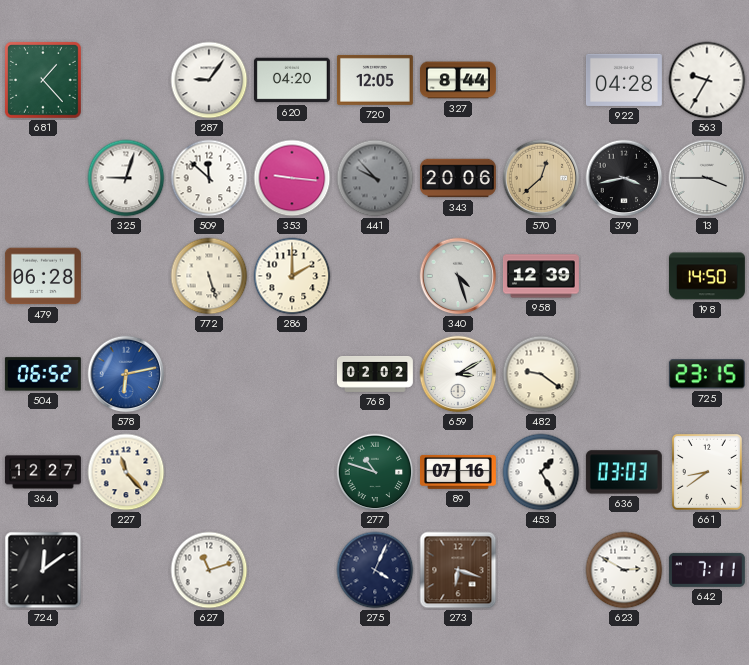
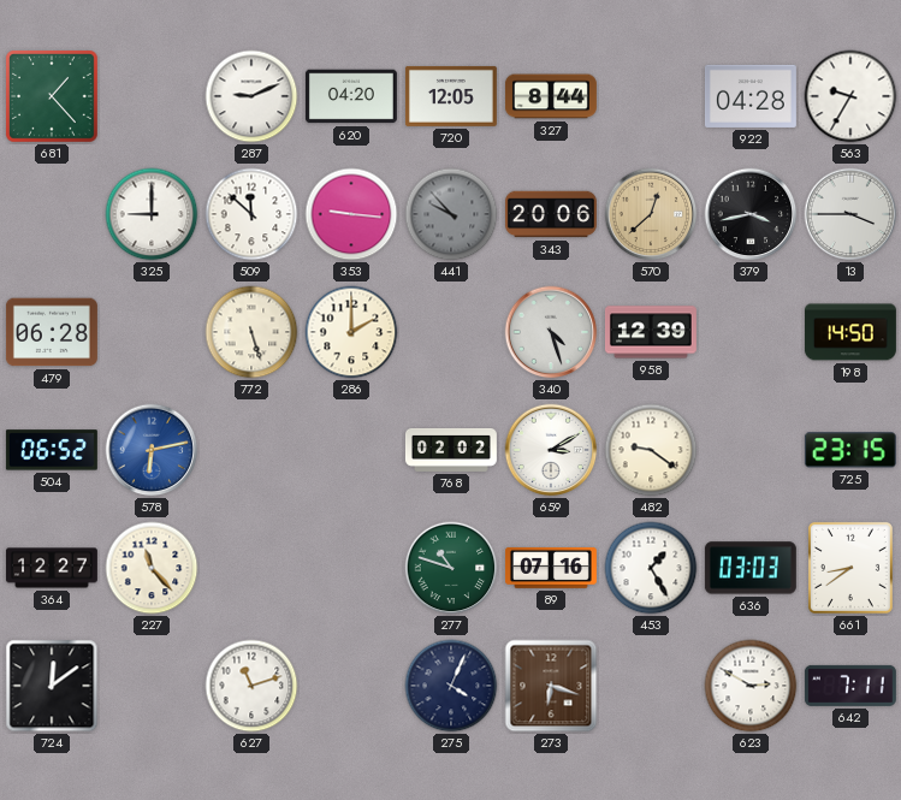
287: 9:06 -> 9:11 (251, 96)
325: 9:03 -> 9:00 (152, 214)
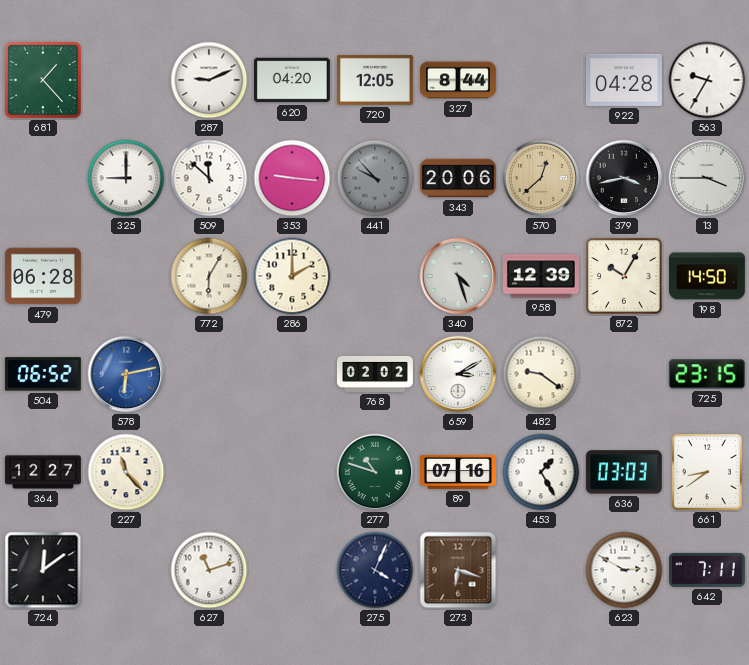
772: 5:27 -> 6:05 (209, 276)
872: none -> 10:05 (625, 277)
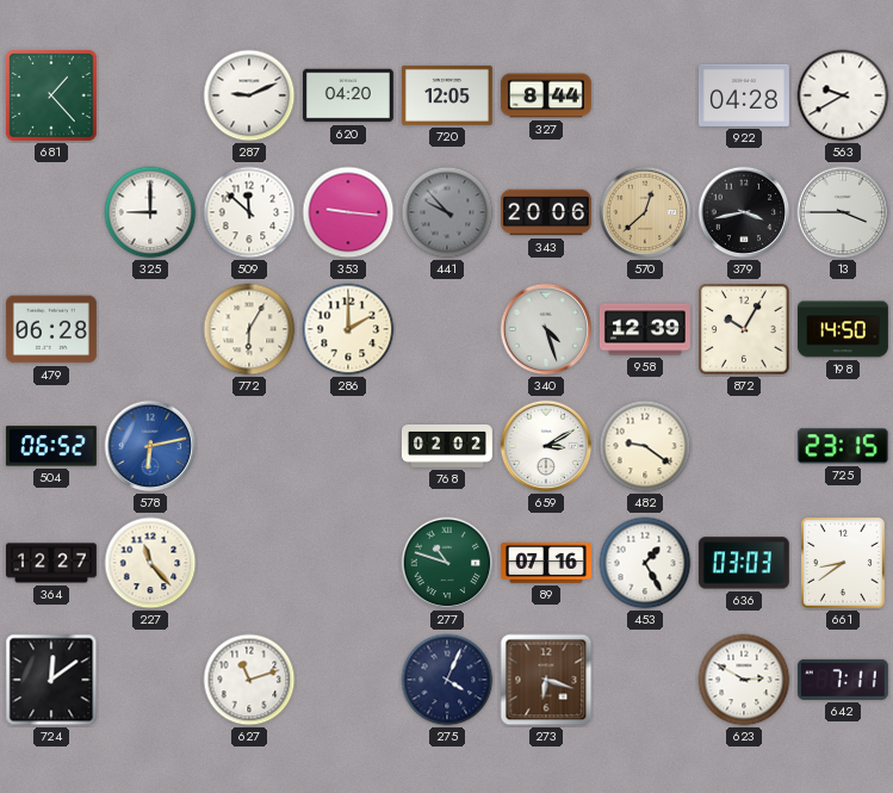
563: 9:35 -> 9:40 (843, 95)
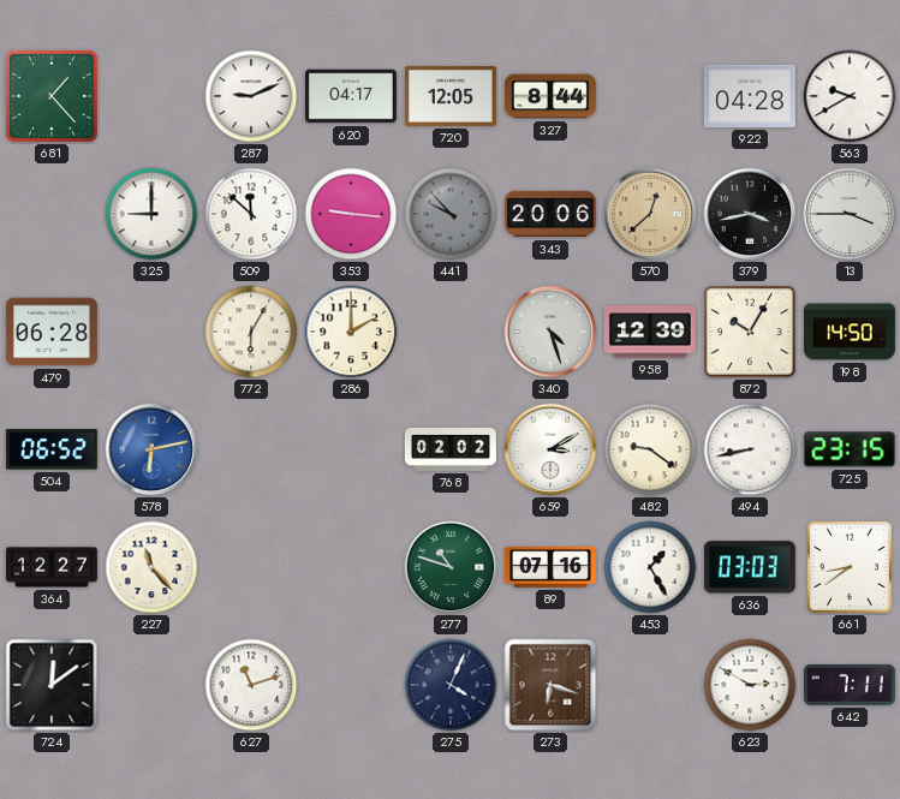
620: 04:20 -> 04:17 (351, 96)
494: none -> 8:43 (750, 449)
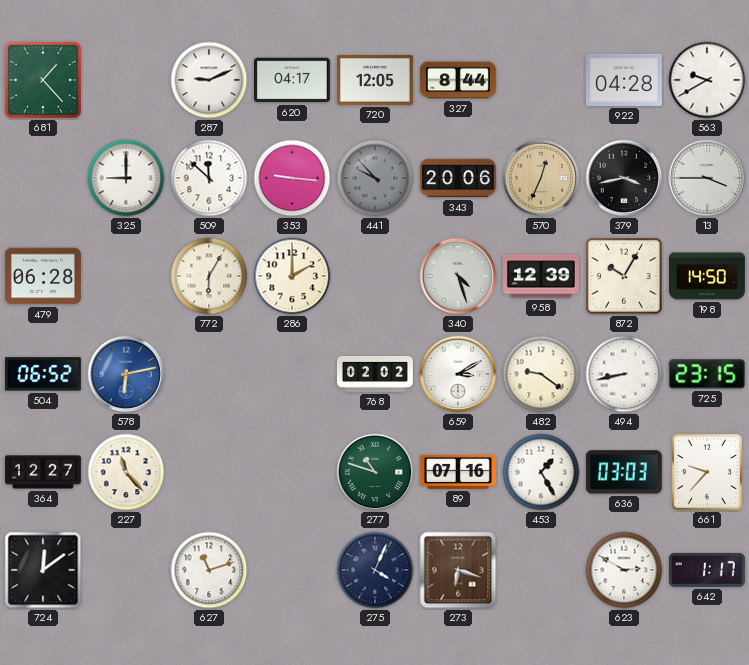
570: 12:38 -> 12:34 (541, 178)
661: 8:39 -> 9:37 (707, 472)
642: 7:11 -> 1:17 (707, 570)
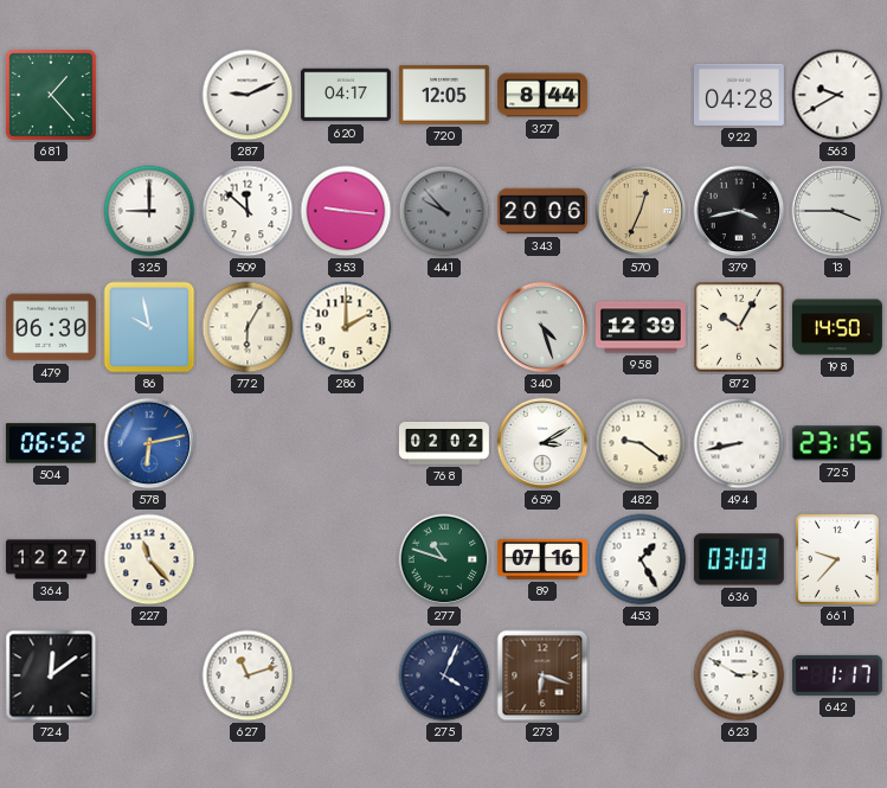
479: 06:28 -> 06:30 (51, 327)
86: none -> 9:58 (149, 327)
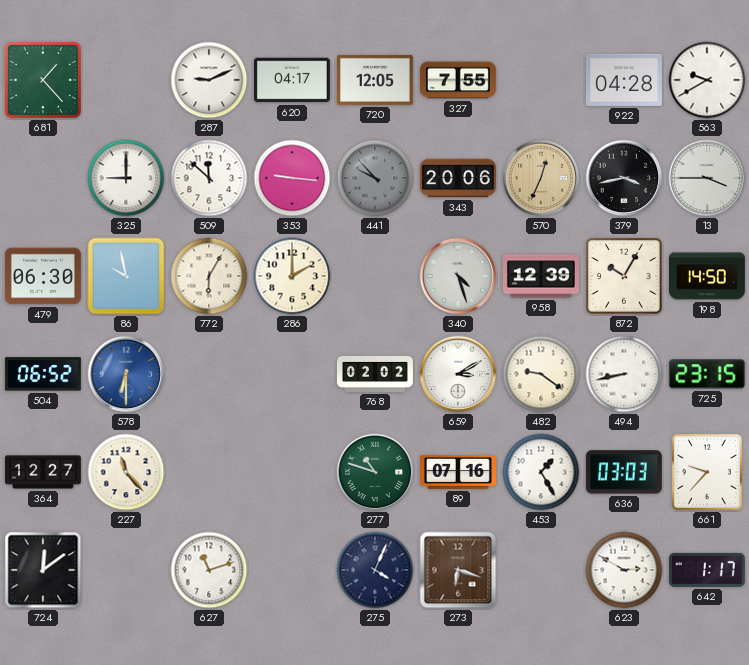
327: 8:44 -> 7:55 (458, 80)
578: 6:13 -> 6:30 (126, 374)
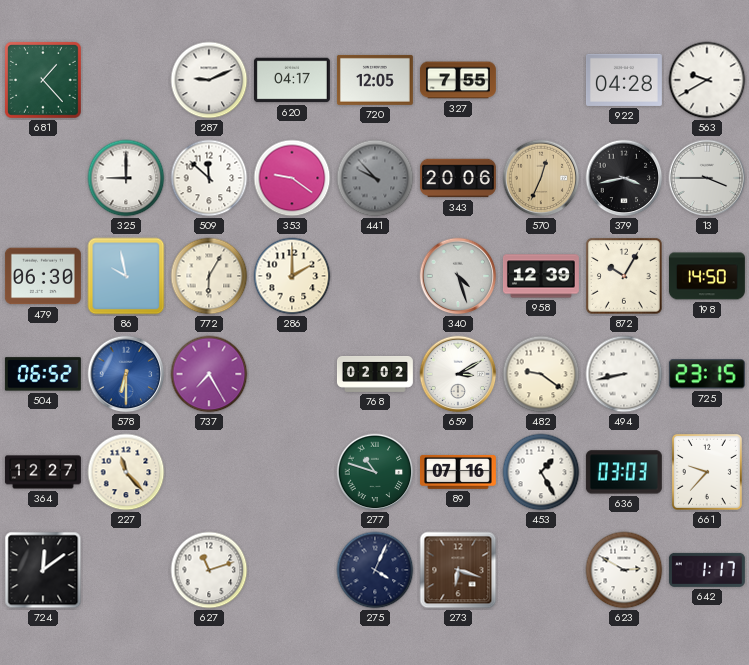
353: 9:16 -> 9:21 (292, 178)
737: none -> 7:25 (209, 374)
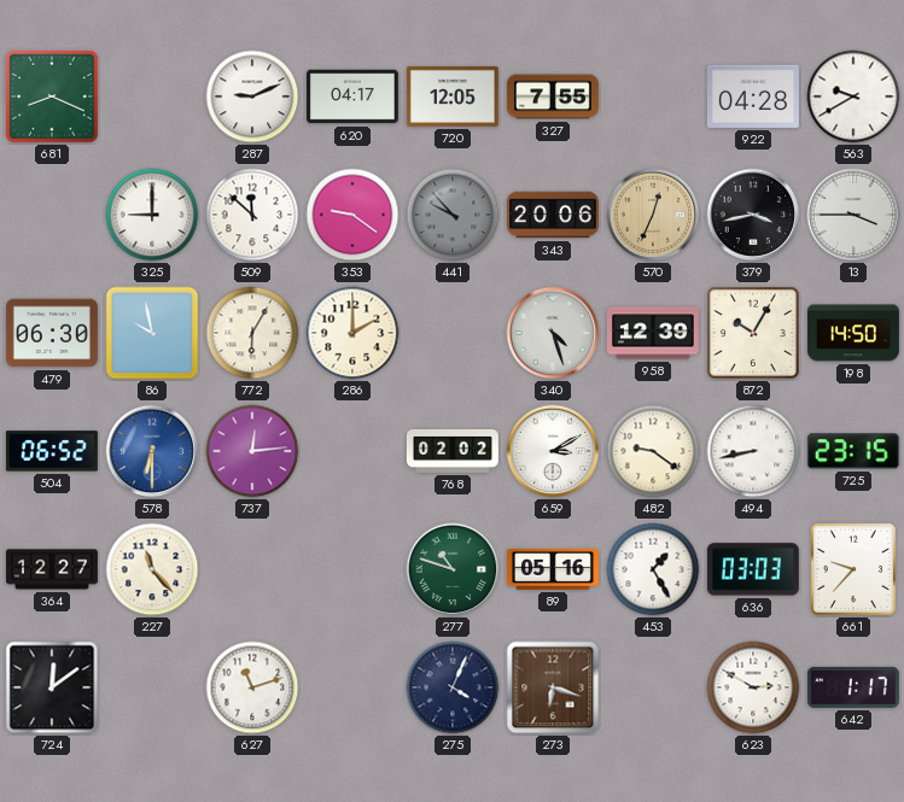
681: 1:23 -> 8:19 (53, 98)
737: 7:25 -> 12:14 (252, 451)
89: 07:16 -> 05:16 (553, 569)
